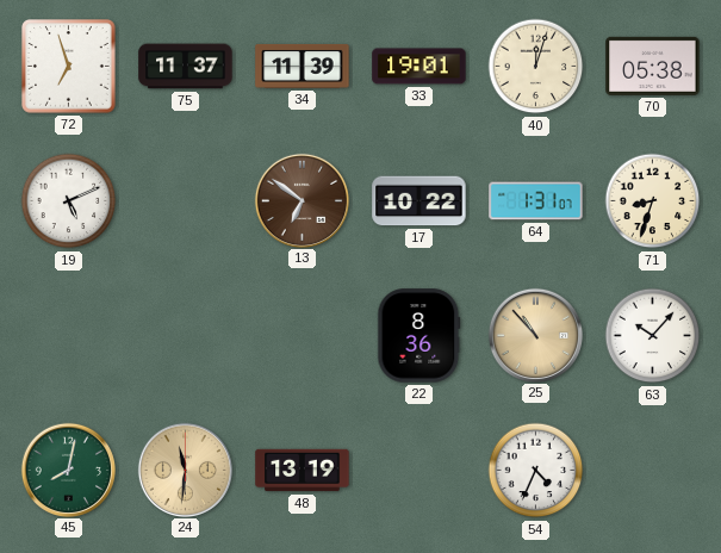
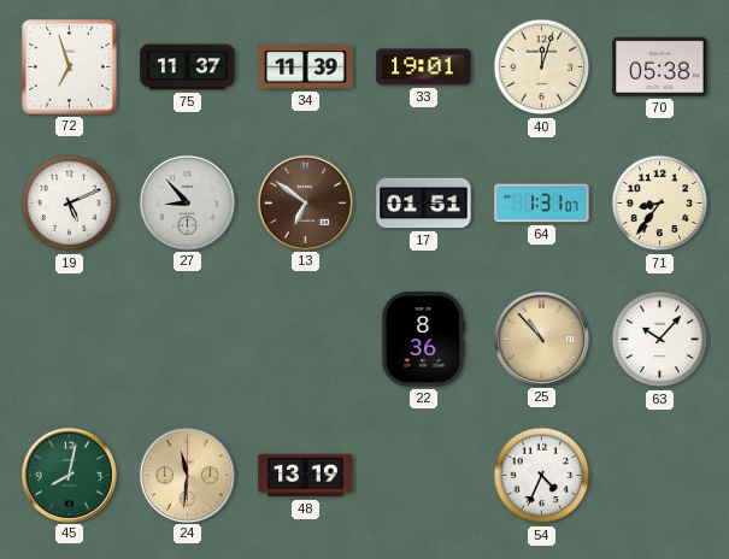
27: none -> 8:53 (187, 202)
17: 10:22 -> 01:51 (424, 204)
71: 8:33 -> 8:36 (660, 204)
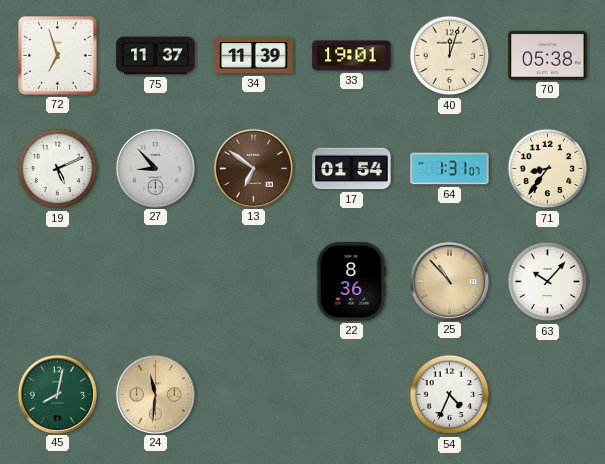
17: 01:51 -> 01:54 (352, 169)
48: 13:19 -> none (306, 476)
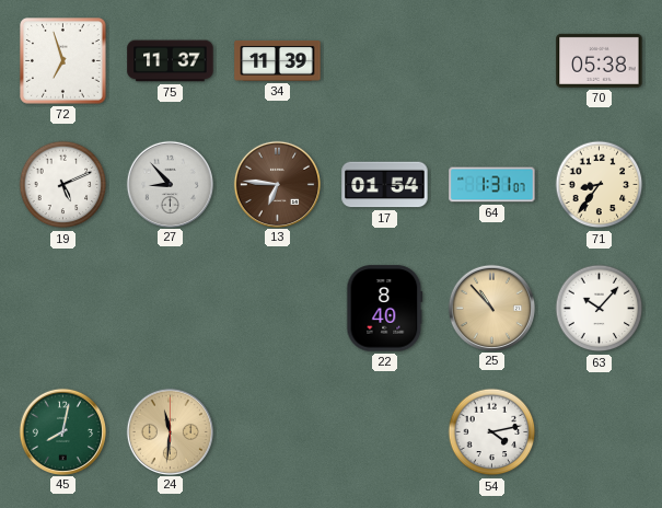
33: 19:01 -> none (352, 56)
40: 12:03 -> none (450, 56)
13: 6:51 -> 6:46 (277, 184)
22: 8:36 -> 8:40 (385, 309)
54: 4:34 -> 4:13 (492, 432)
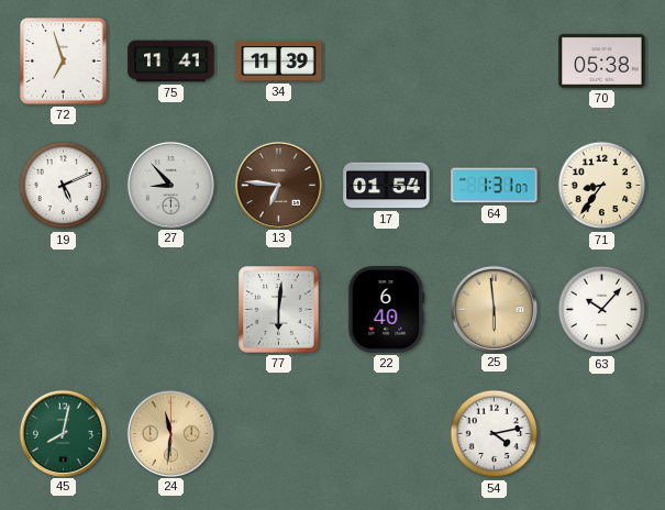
75: 11:37 -> 11:41 (171, 62)
77: none -> 6:01 (279, 310)
22: 8:40 -> 6:40 (387, 310)
25: 10:53 -> 5:59 (494, 309)
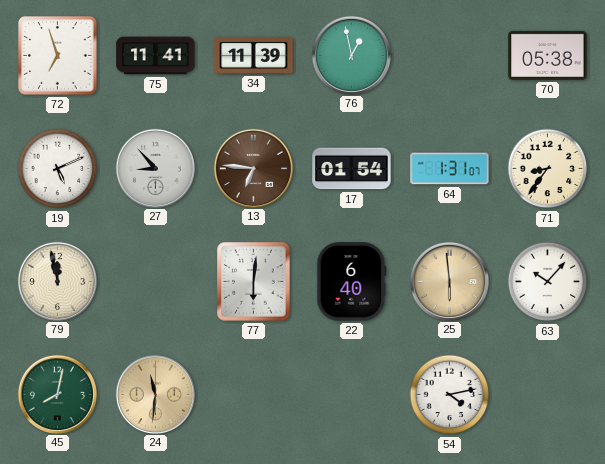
76: none -> 12:58 (351, 55)
79: none -> 11:58 (57, 281)
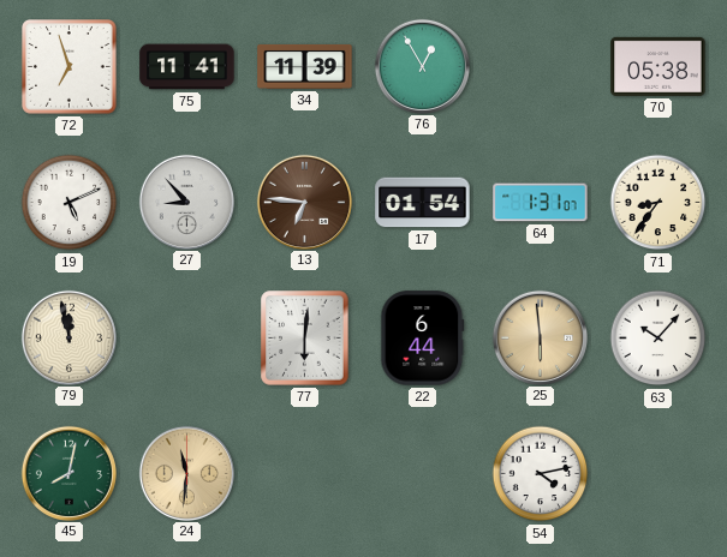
76: 12:58 -> 12:55 (422, 66)
22: 6:40 -> 6:44 (423, 339)
